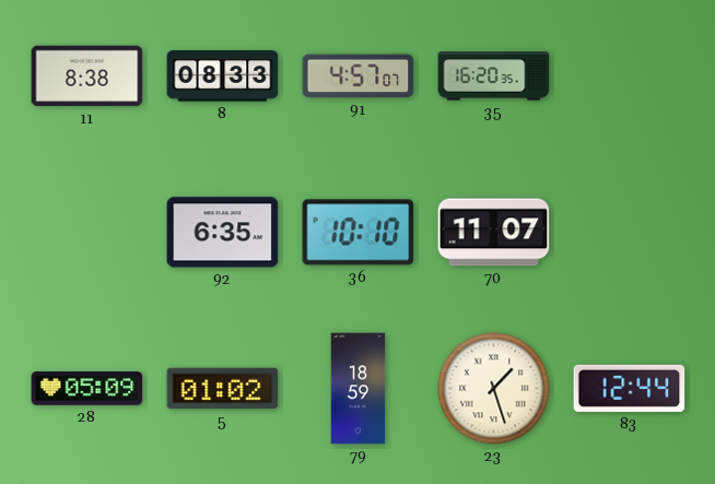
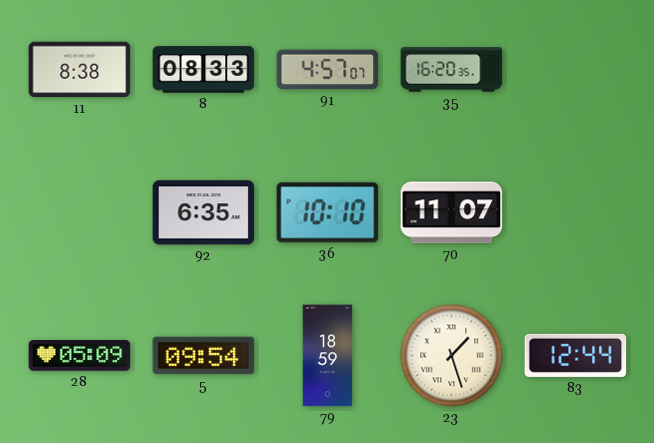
5: 01:02 -> 09:54 (204, 356)
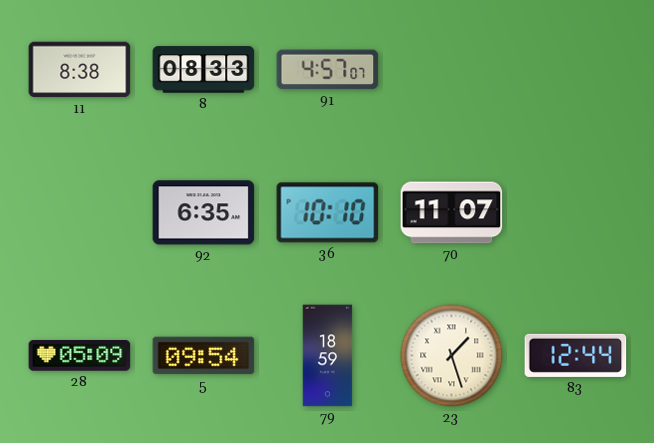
35: 16:20 -> none (452, 70)
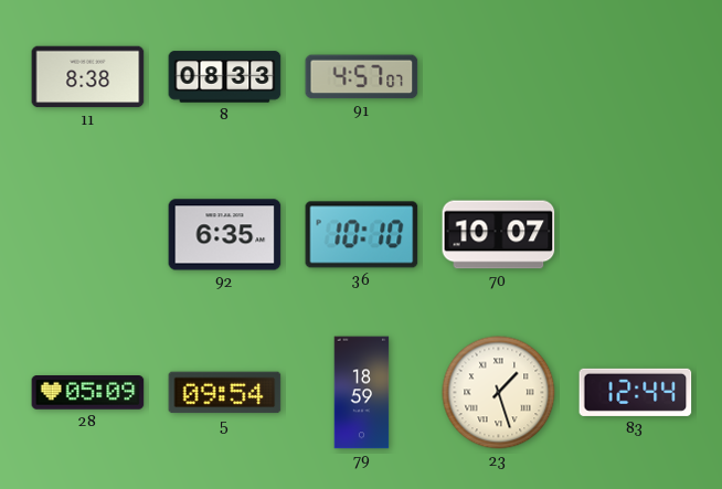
70: 11:07 -> 10:07 (499, 235)
